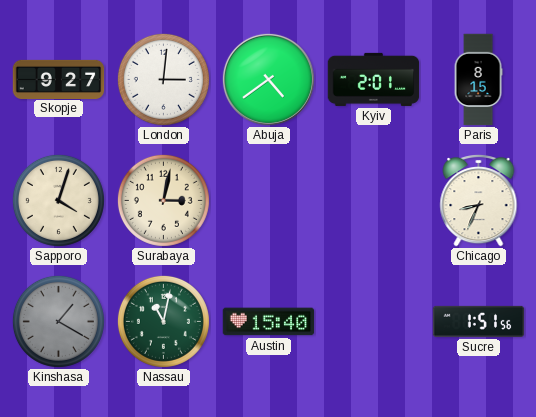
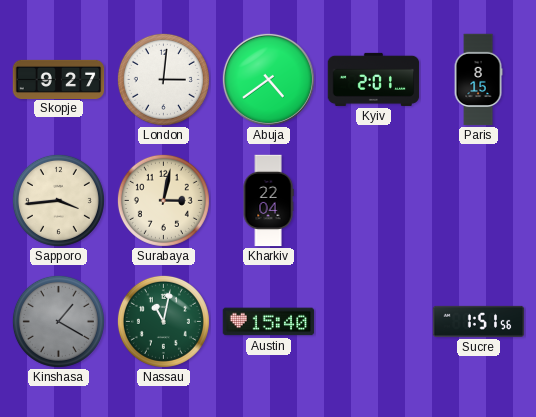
Sapporo: 4:03 -> 3:44 (58, 200)
Kharkiv: none -> 22:04 (268, 201)
Chicago: 8:34 -> none (479, 201)
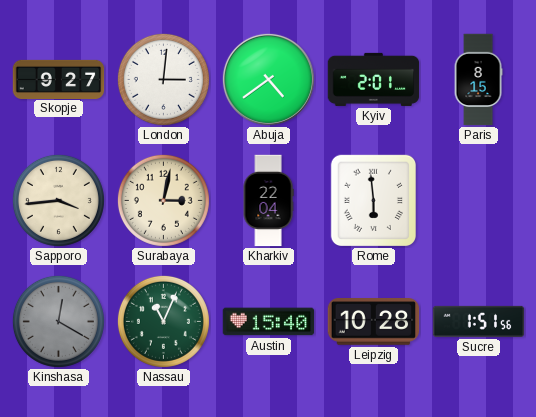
Rome: none -> 5:59 (373, 200)
Kinshasa: 1:20 -> 12:20 (58, 321)
Nassau: 11:02 -> 11:04 (163, 321)
Leipzig: none -> 10:28 (374, 322)
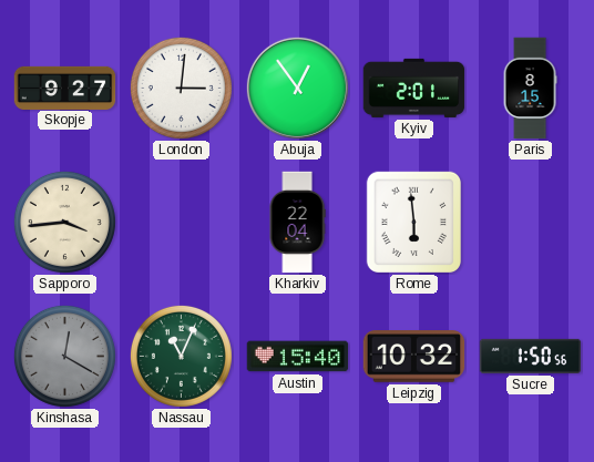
Abuja: 4:39 -> 12:54 (297, 88)
Surabaya: 3:02 -> none (163, 200)
Leipzig: 10:28 -> 10:32 (414, 357)
Sucre: 1:51 -> 1:50 (531, 356)
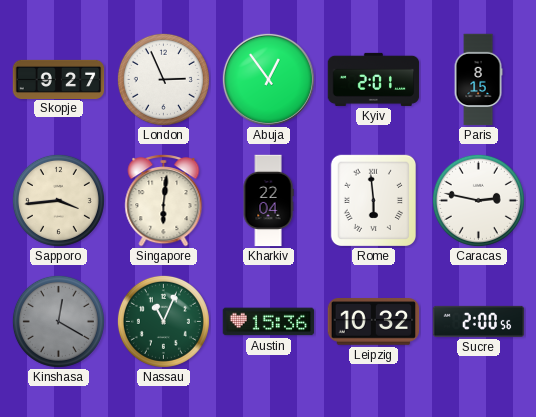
London: 3:01 -> 2:56 (163, 79)
Singapore: none -> 6:01 (164, 201)
Caracas: none -> 2:47 (478, 200)
Austin: 15:40 -> 15:36 (269, 322)
Sucre: 1:50 -> 2:00 (479, 321)
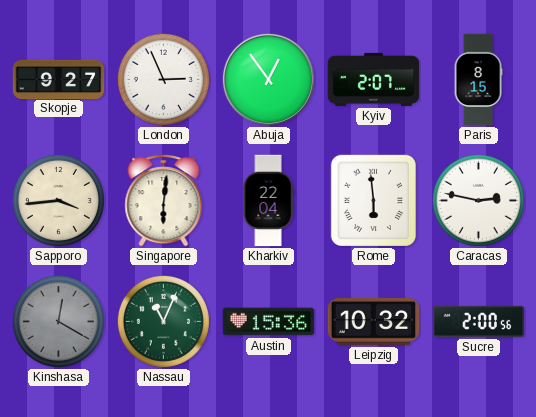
Kyiv: 2:01 -> 2:07 (374, 79)
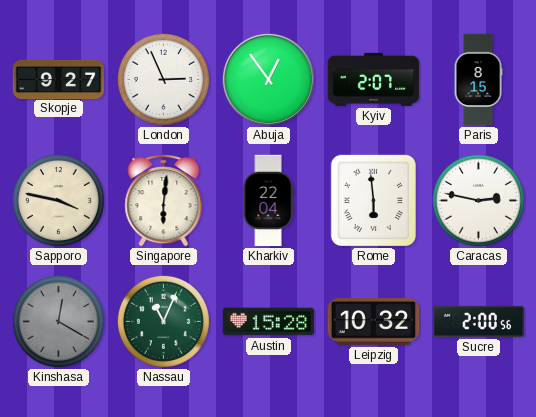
Sapporo: 3:44 -> 3:47 (58, 200)
Austin: 15:36 -> 15:28 (269, 322)
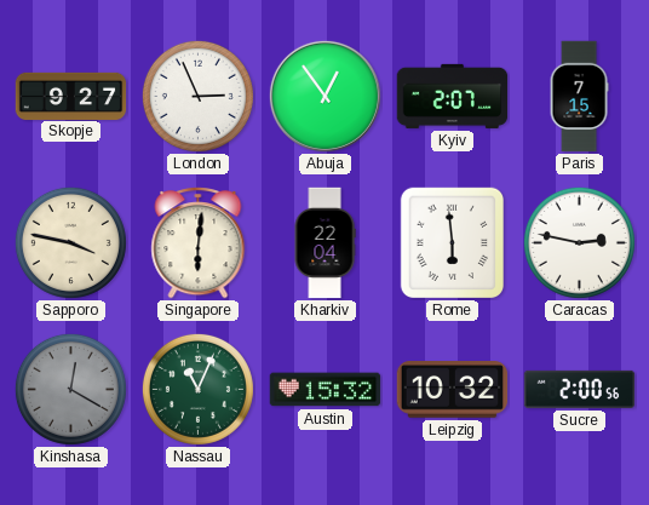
Paris: 8:15 -> 7:15 (579, 97)
Austin: 15:28 -> 15:32 (326, 390)
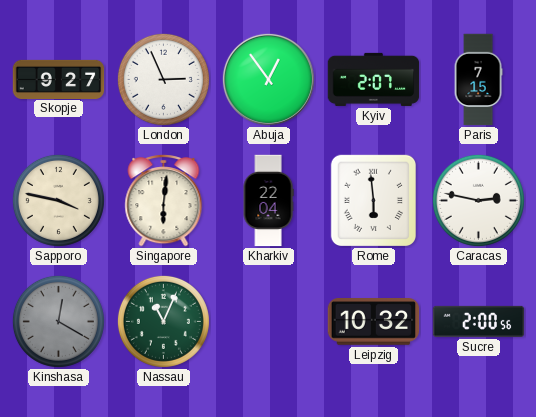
Austin: 15:32 -> none (326, 390)
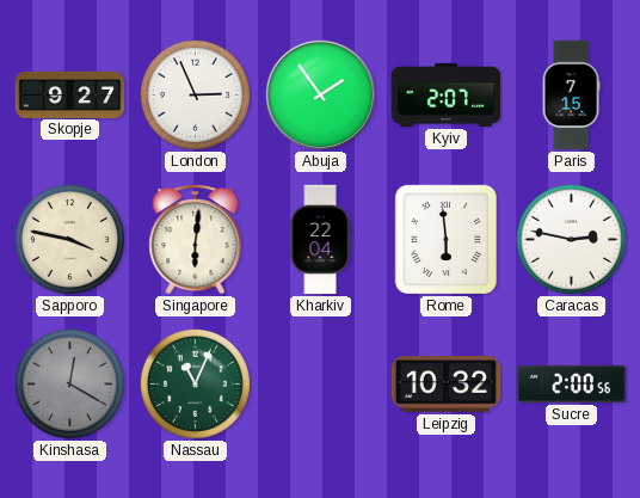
Abuja: 12:54 -> 1:54 (320, 94)
